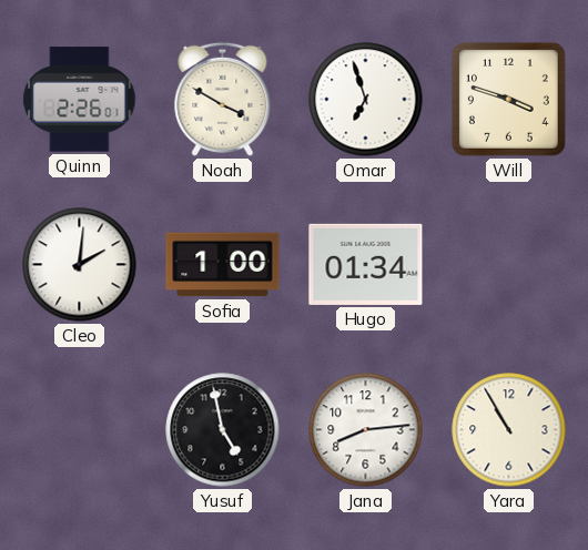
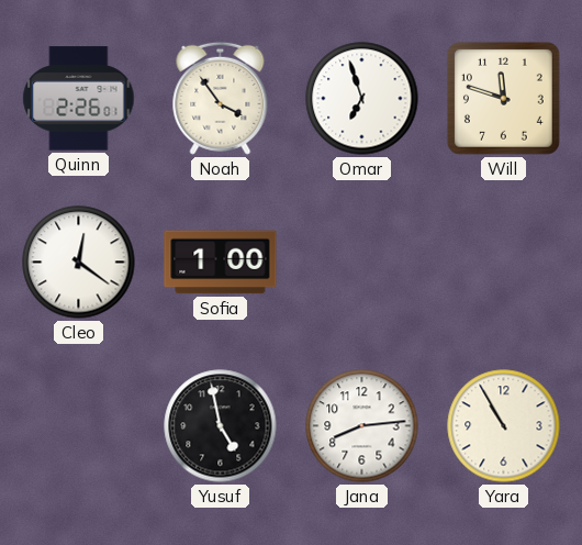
Noah: 3:50 -> 3:54 (221, 98)
Will: 3:48 -> 11:48 (503, 98)
Cleo: 2:01 -> 12:21 (79, 263)
Hugo: 01:34 -> none (366, 264)
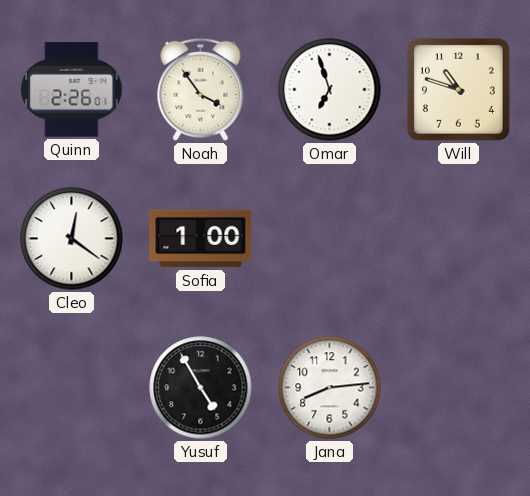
Will: 11:48 -> 10:48 (458, 89)
Yusuf: 4:58 -> 4:55 (201, 388)
Yara: 10:55 -> none (504, 426)
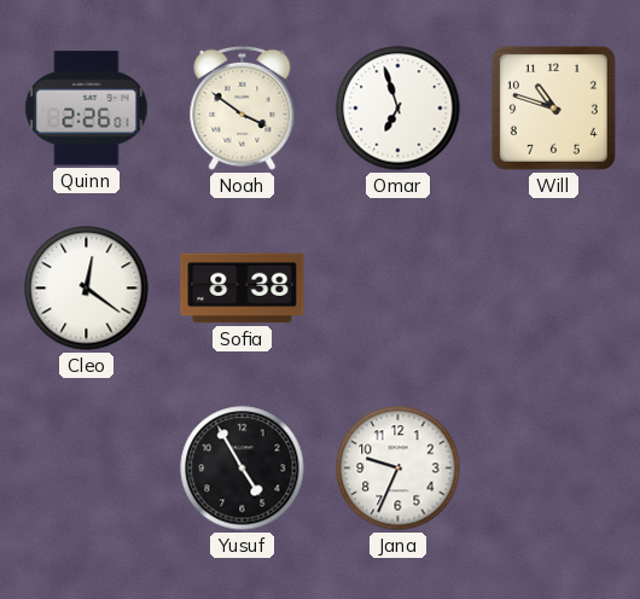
Noah: 3:54 -> 3:51 (243, 107)
Sofia: 1:00 -> 8:38 (243, 289)
Jana: 8:14 -> 9:34 (398, 469)
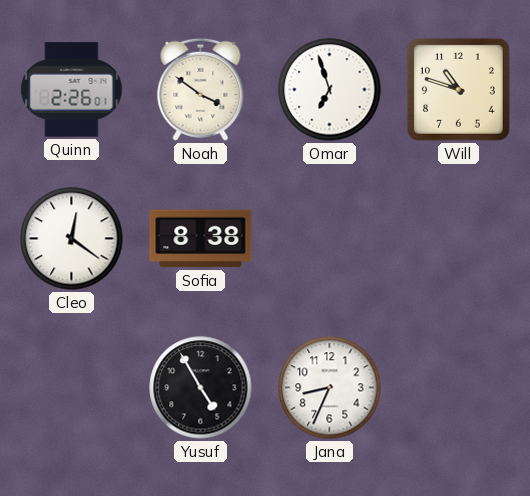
Jana: 9:34 -> 8:34 (330, 388)
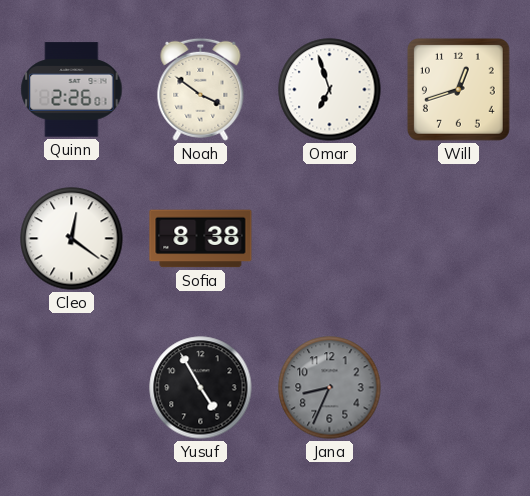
Will: 10:48 -> 12:42 (458, 89)
Jana dial: white -> grey (330, 388)
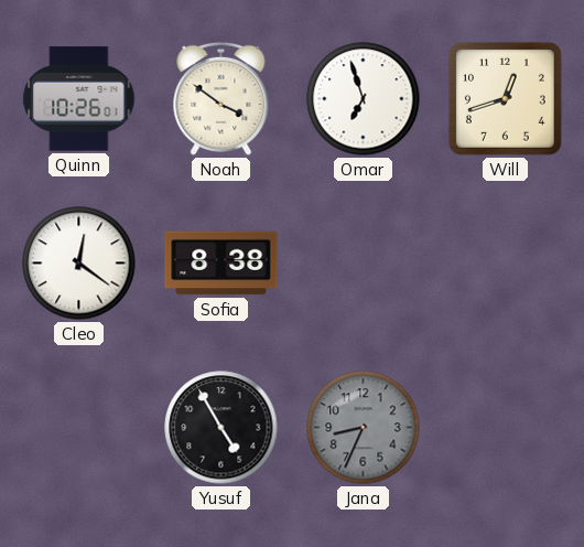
Quinn: 2:26 -> 10:26 (79, 99)
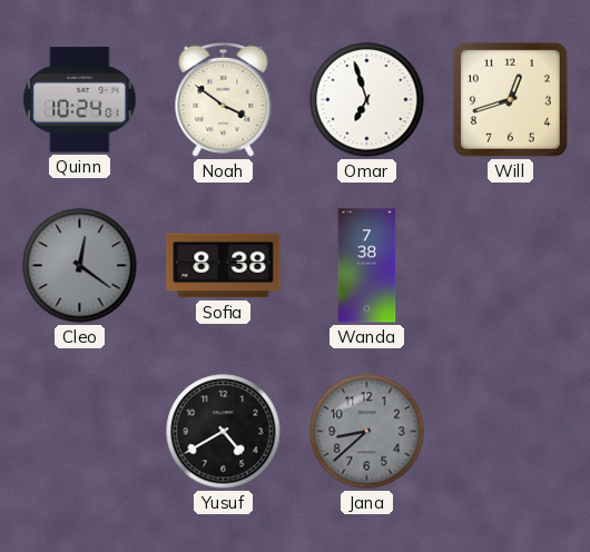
Quinn: 10:26 -> 10:24 (80, 100)
Cleo dial: white -> grey (80, 266)
Wanda: none -> 7:38 (367, 266)
Yusuf: 4:55 -> 4:40 (224, 432)
Jana: 8:34 -> 8:38 (367, 432)
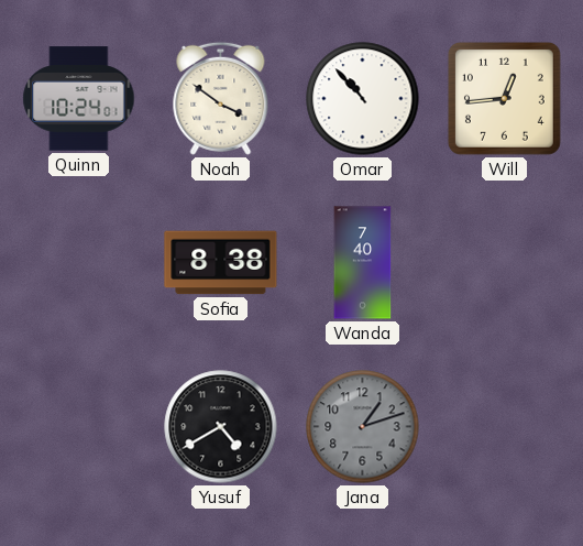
Omar: 6:57 -> 10:53 (363, 99)
Will: 12:42 -> 12:44 (504, 98)
Cleo: 12:21 -> none (80, 266)
Wanda: 7:38 -> 7:40 (363, 263)
Jana: 8:38 -> 1:12 (363, 427)
